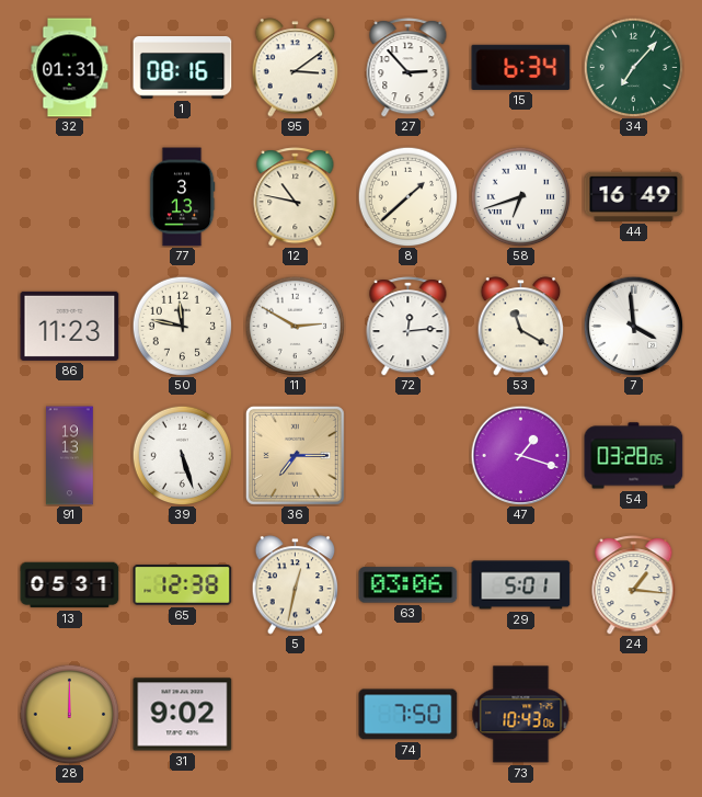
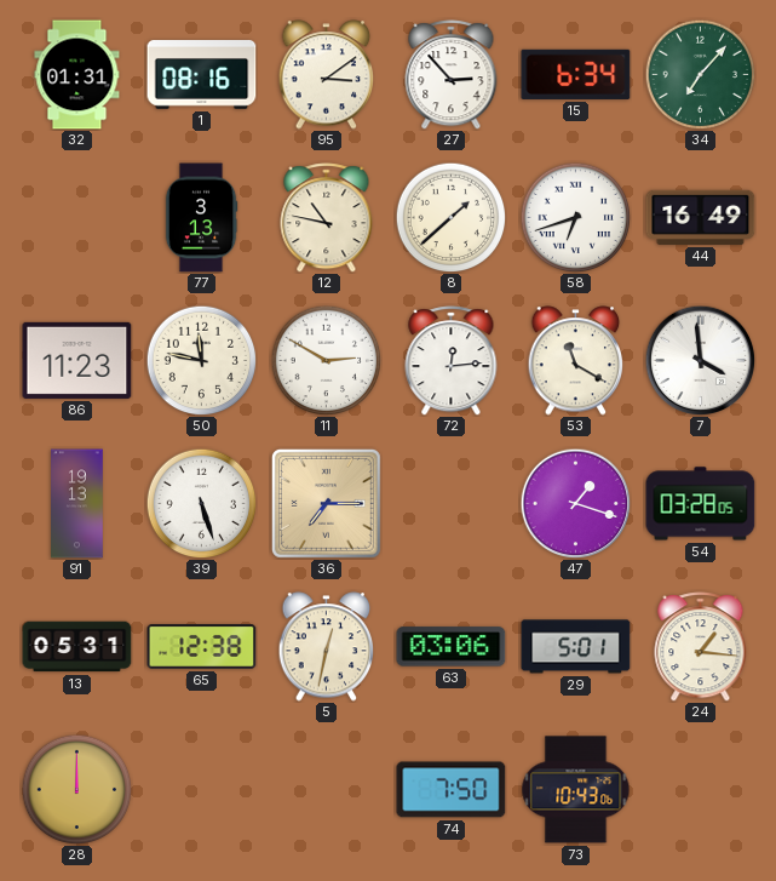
31: 9:02 -> none (183, 715)
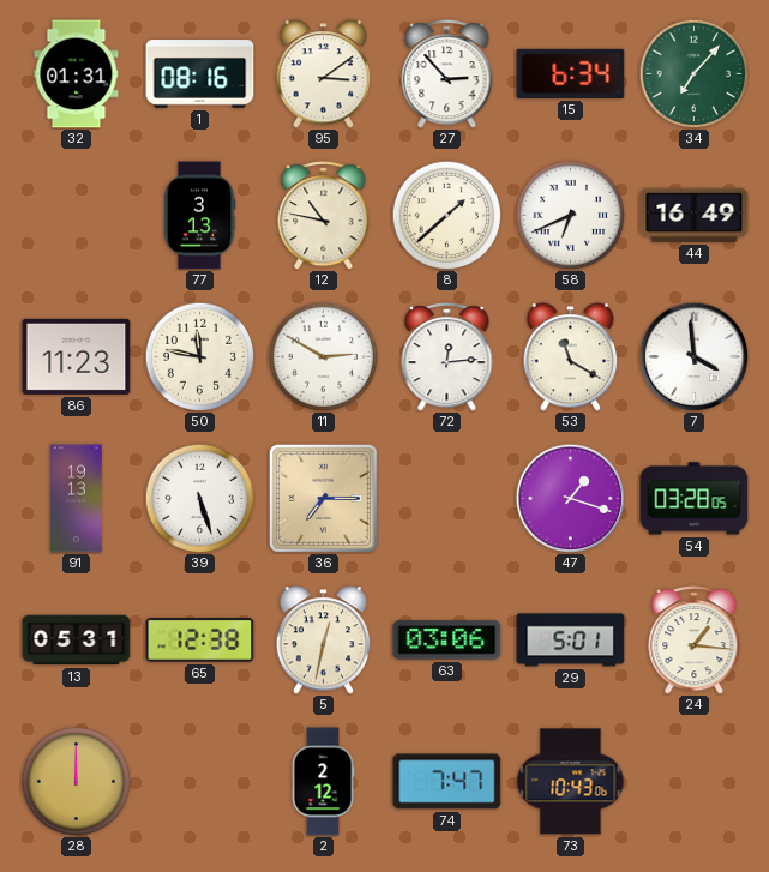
58: 6:42 -> 6:41 (570, 215)
2: none -> 2:12 (323, 782)
74: 7:50 -> 7:47 (447, 782)
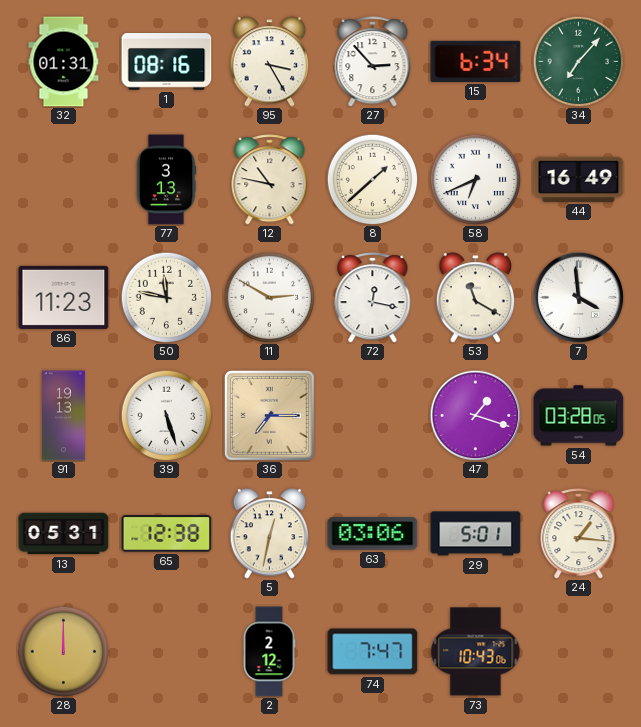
95: 3:09 -> 3:25 (270, 62)
72: 12:14 -> 12:17 (373, 298)
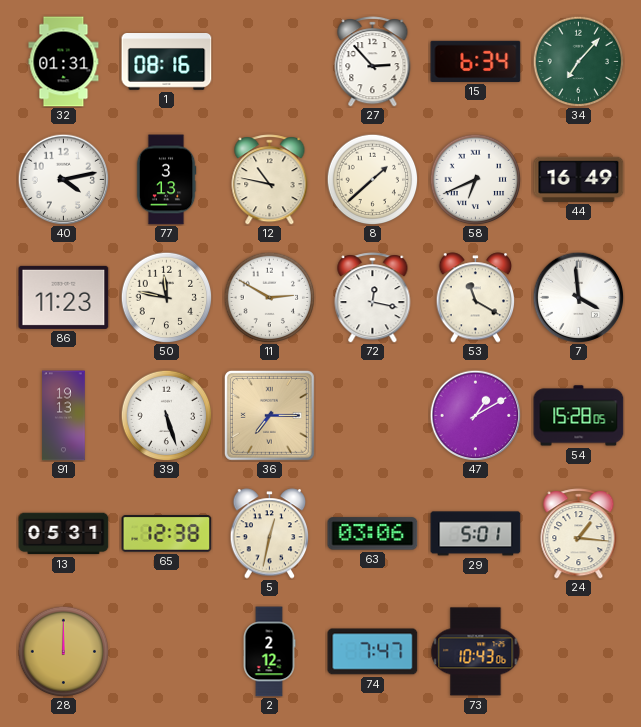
95: 3:25 -> none (270, 62)
40: none -> 4:13 (63, 179)
47: 1:18 -> 1:10 (475, 415)
54: 03:28 -> 15:28 (579, 416)
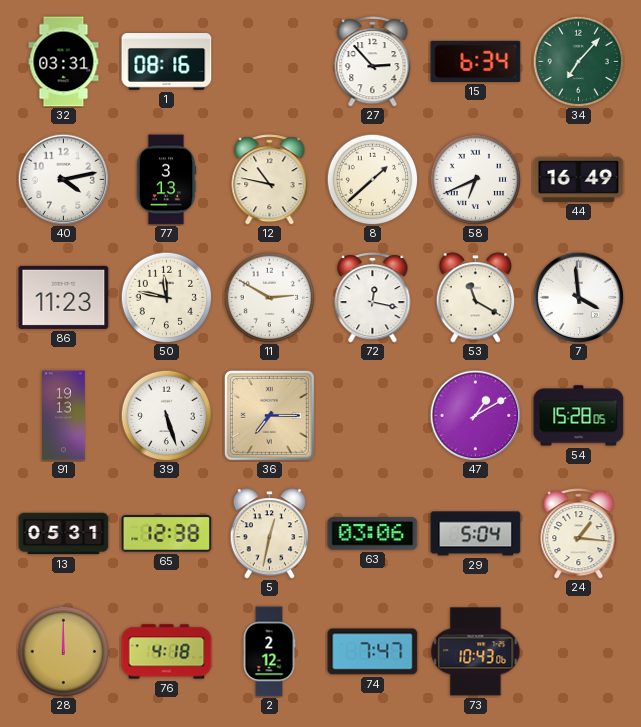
32: 01:31 -> 03:31 (64, 62)
29: 5:01 -> 5:04 (476, 534)
76: none -> 4:18 (167, 652)
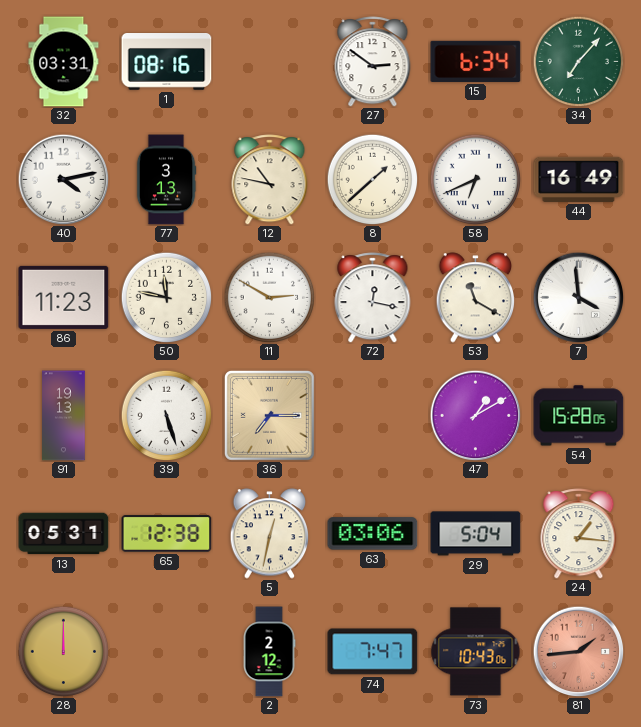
27: 2:53 -> 2:51 (373, 62)
76: 4:18 -> none (167, 652)
81: none -> 1:44 (578, 651)
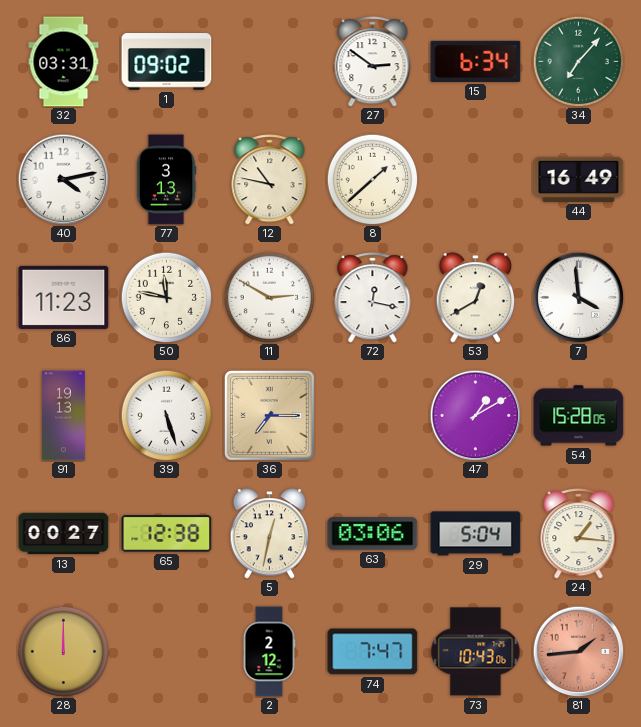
1: 08:16 -> 09:02 (167, 62)
58: 6:41 -> none (475, 179)
53: 11:20 -> 12:40 (476, 298)
13: 05:31 -> 00:27 (64, 534)
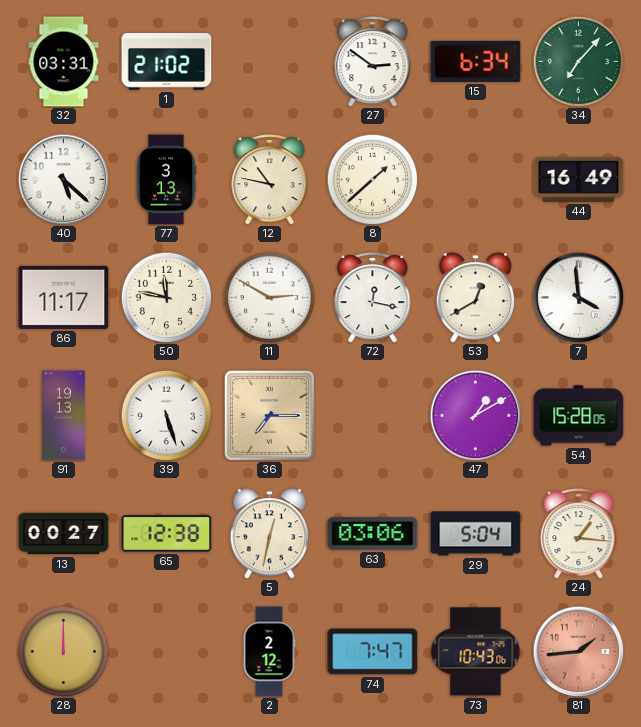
1: 09:02 -> 21:02 (167, 62)
40: 4:13 -> 5:22 (63, 179)
86: 11:23 -> 11:17 (64, 297)
